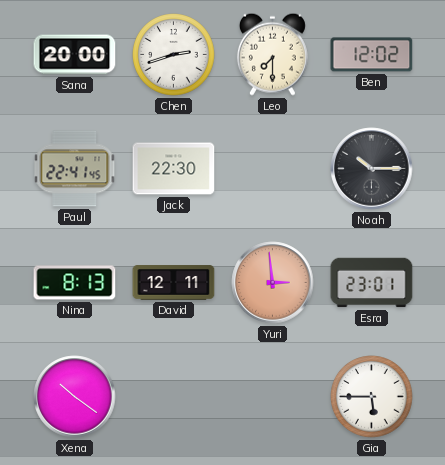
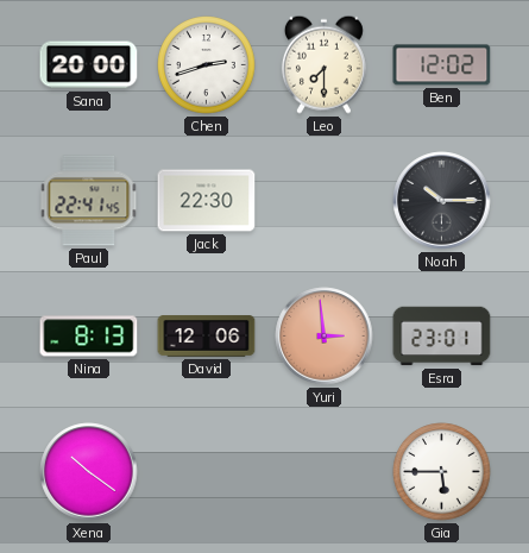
David: 12:11 -> 12:06 (207, 337)
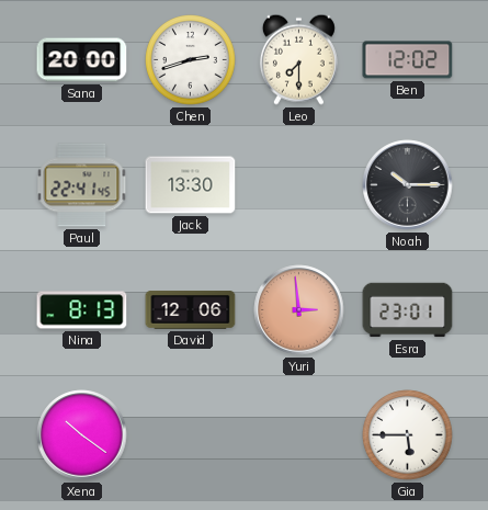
Jack: 22:30 -> 13:30 (191, 185)
